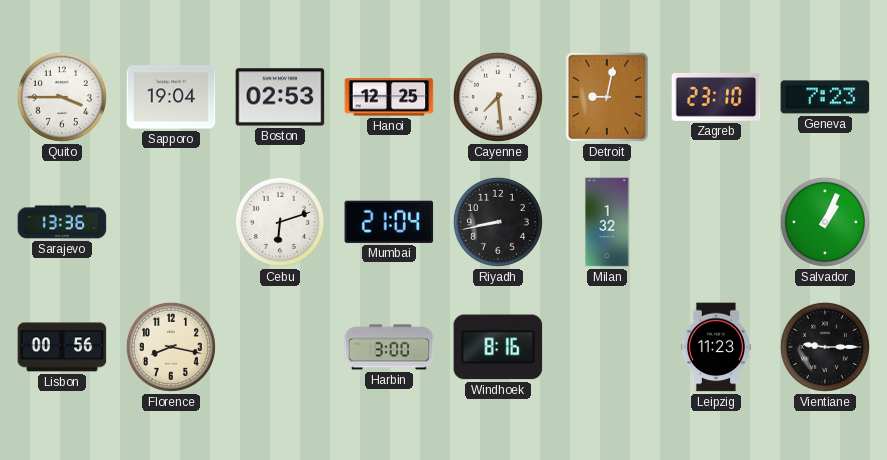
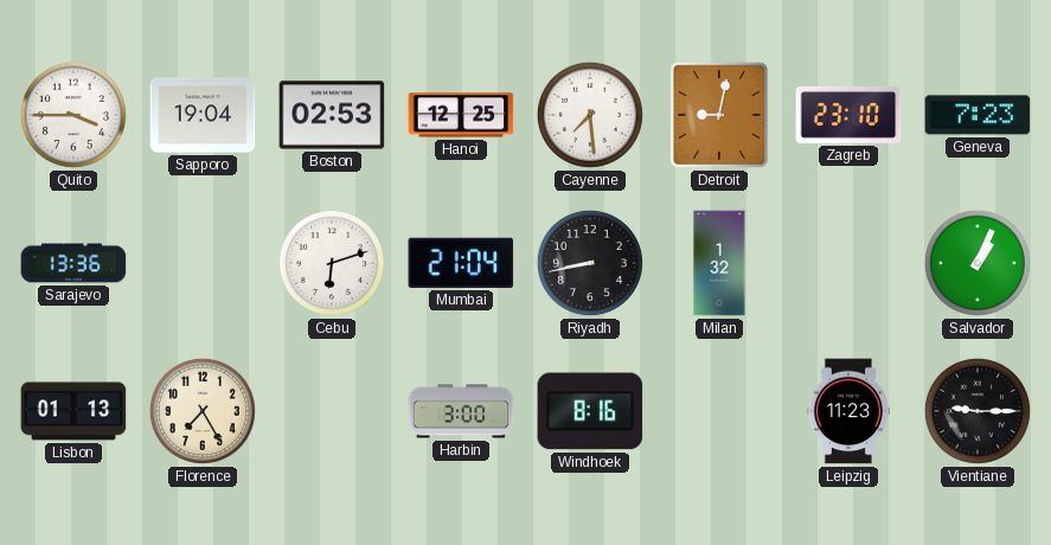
Lisbon: 00:56 -> 01:13 (73, 411)
Florence: 8:17 -> 7:25 (203, 411)
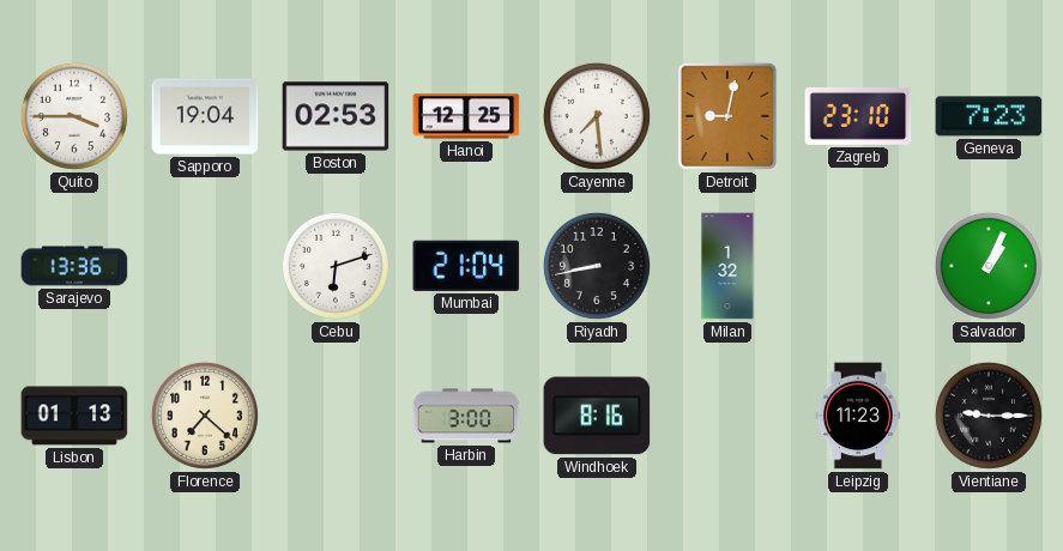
Florence: 7:25 -> 7:22 (205, 416)
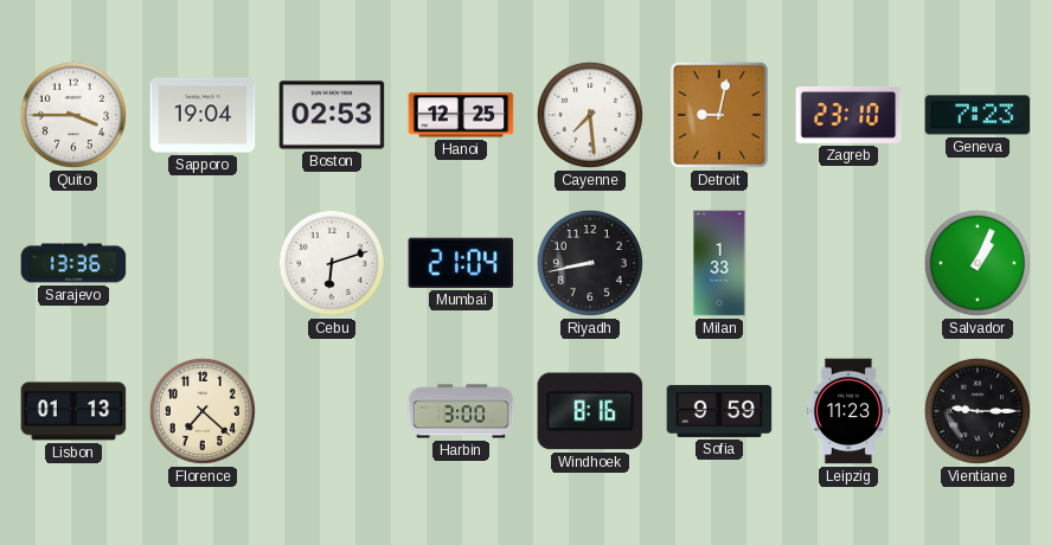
Milan: 1:32 -> 1:33 (719, 263)
Sofia: none -> 9:59 (719, 411)
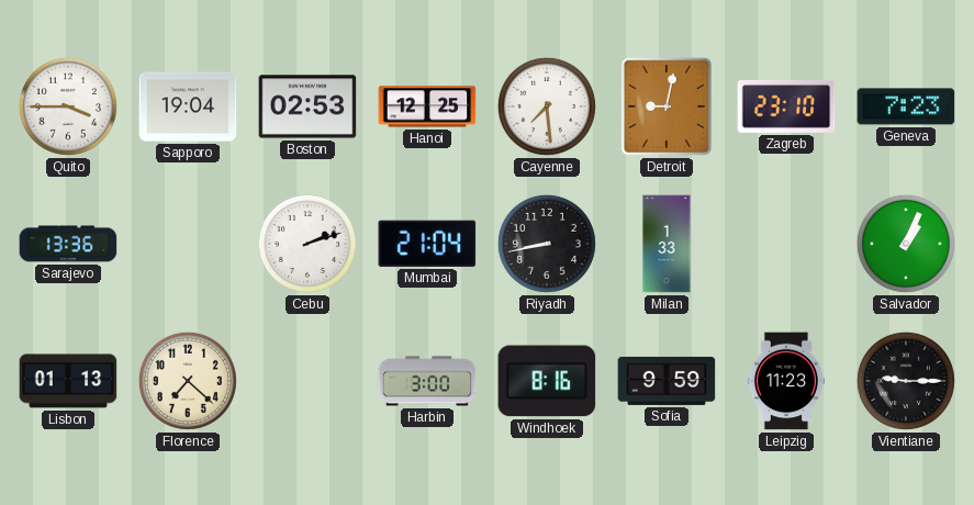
Cebu: 6:12 -> 2:12 (307, 244)
